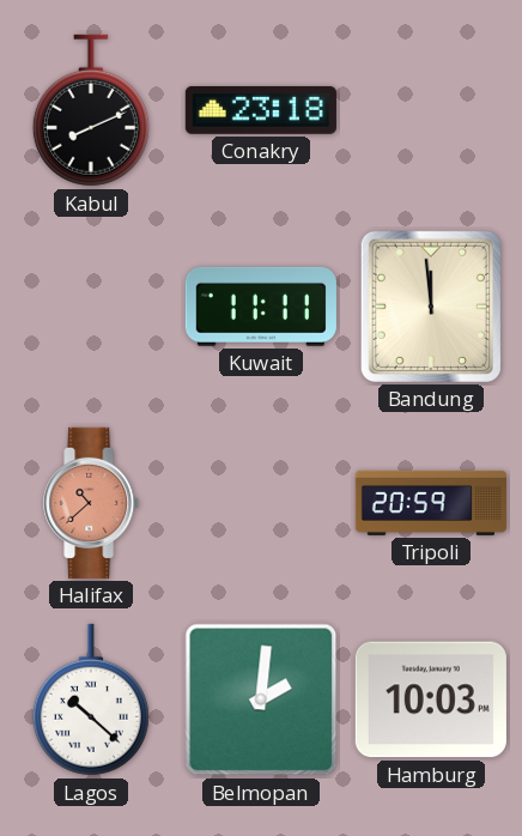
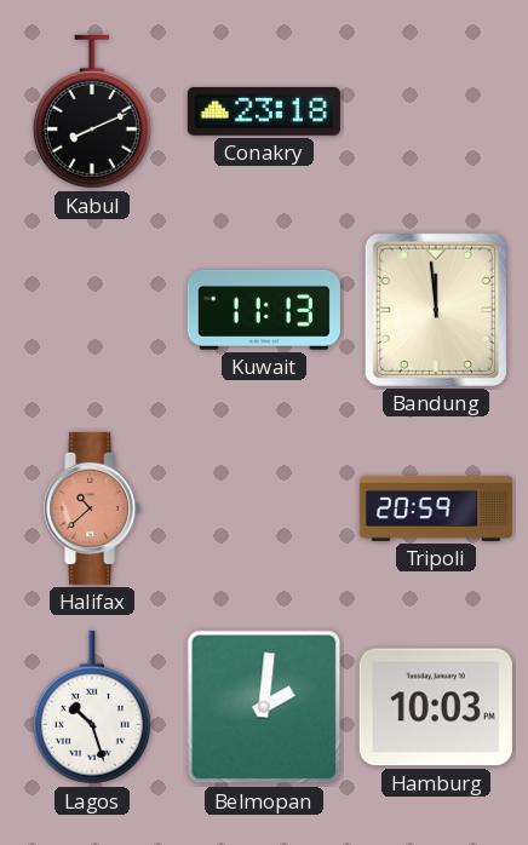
Kuwait: 11:11 -> 11:13 (264, 310)
Lagos: 10:22 -> 10:27 (92, 707)
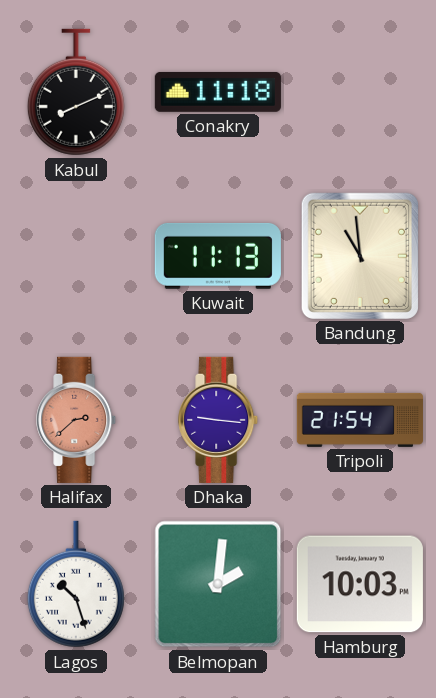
Conakry: 23:18 -> 11:18 (218, 92)
Bandung: 11:59 -> 10:59 (360, 256)
Halifax: 10:38 -> 2:38 (77, 420)
Dhaka: none -> 9:16 (219, 420)
Tripoli: 20:59 -> 21:54 (360, 420)
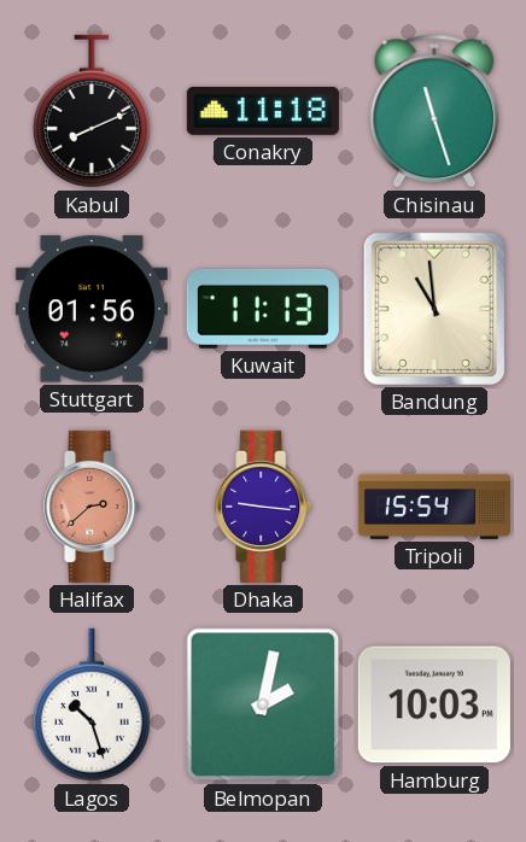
Chisinau: none -> 11:27 (434, 111)
Stuttgart: none -> 01:56 (92, 309)
Tripoli: 21:54 -> 15:54 (434, 507)
Belmopan: 2:01 -> 2:02 (263, 704)
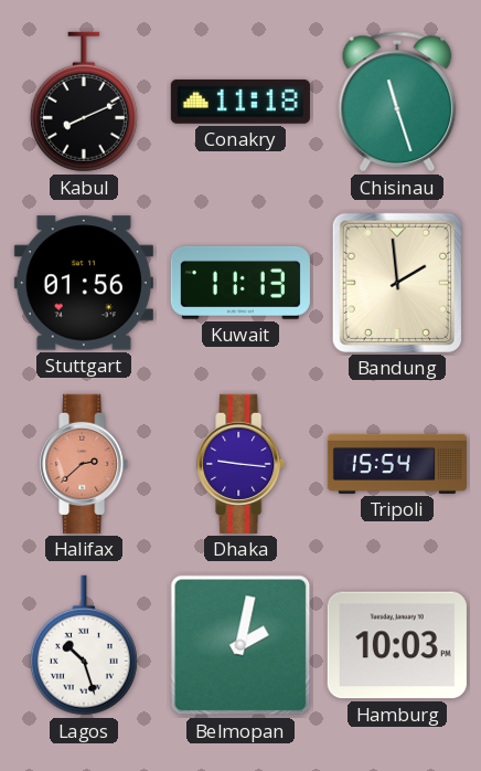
Bandung: 10:59 -> 1:59 (397, 283)
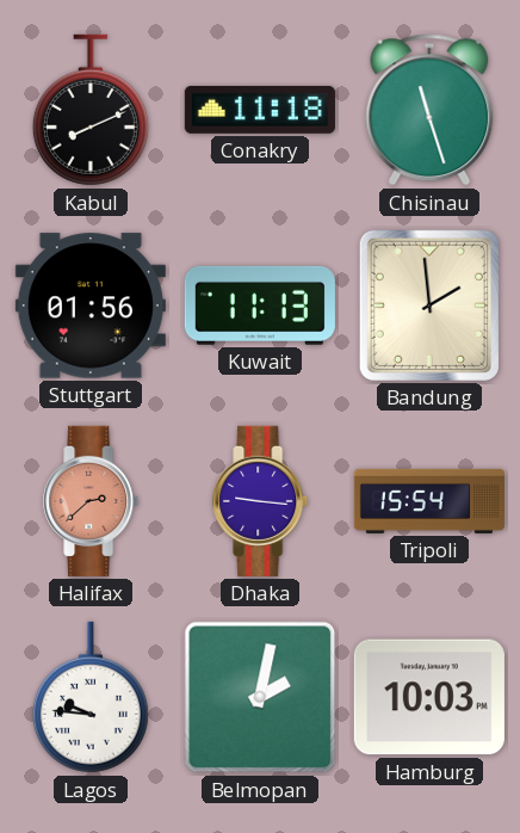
Lagos: 10:27 -> 9:46 (91, 697)
